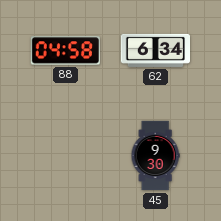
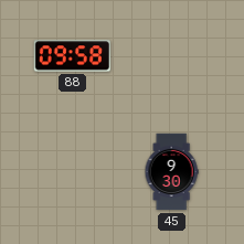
88: 04:58 -> 09:58 (72, 56)
62: 6:34 -> none (156, 50)
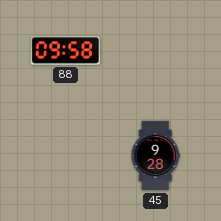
45: 9:30 -> 9:28 (155, 156)
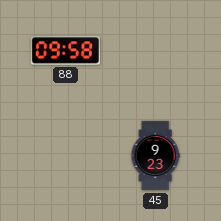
45: 9:28 -> 9:23 (155, 156)
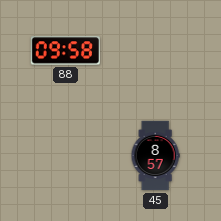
45: 9:23 -> 8:57 (155, 156)
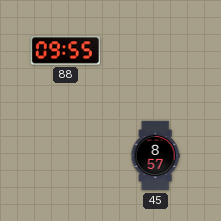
88: 09:58 -> 09:55 (65, 51)
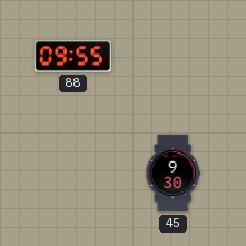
45: 8:57 -> 9:30 (173, 174)
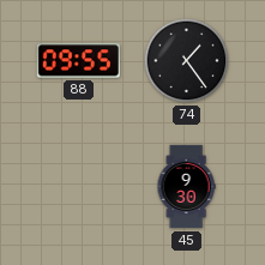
74: none -> 1:24 (187, 61)
